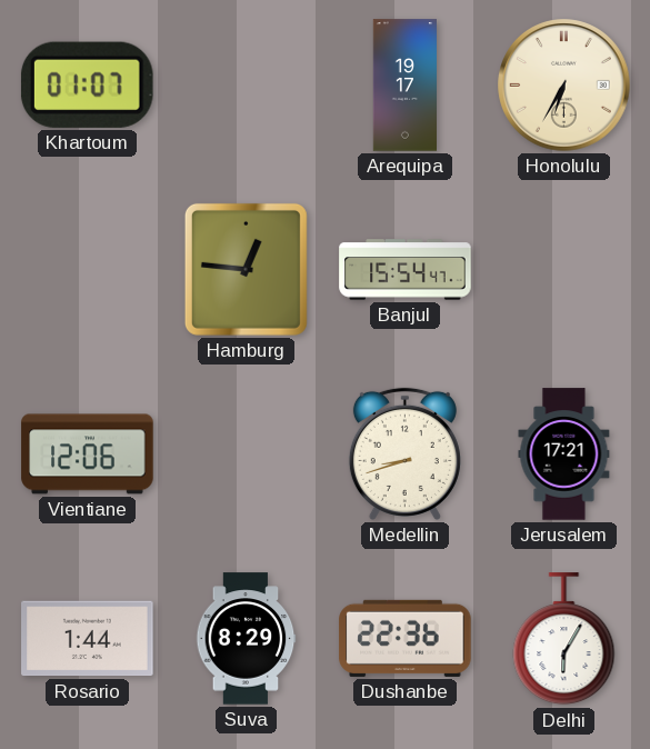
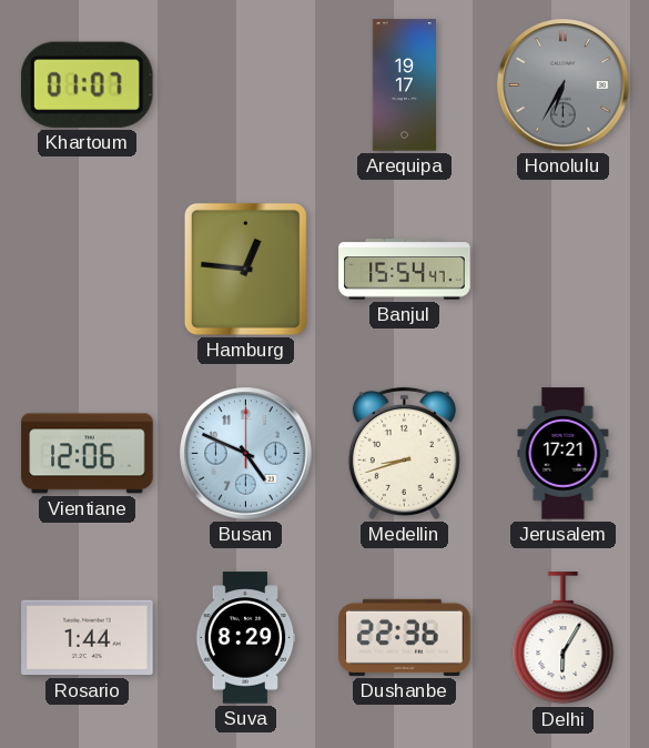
Honolulu dial: cream -> grey (564, 85)
Busan: none -> 4:49 (246, 454)
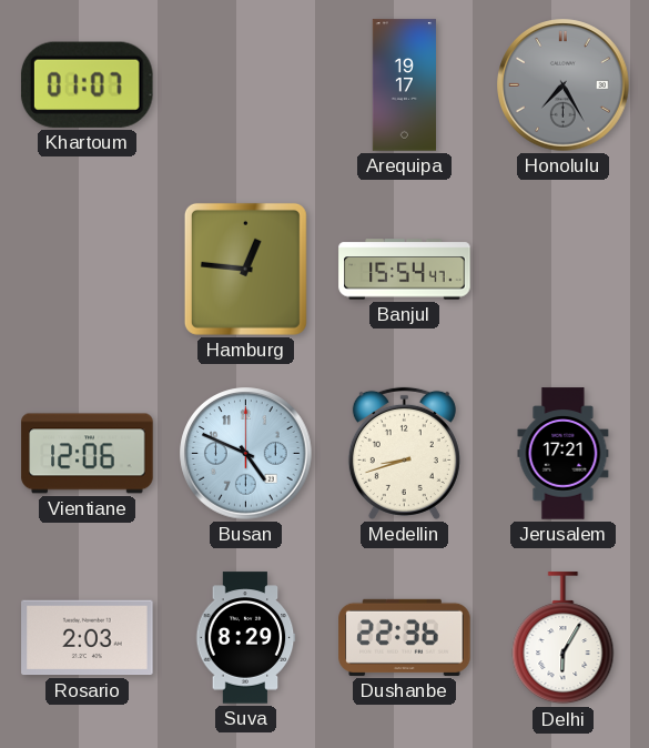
Honolulu: 6:35 -> 7:25 (564, 85)
Rosario: 1:44 -> 2:03 (88, 638)
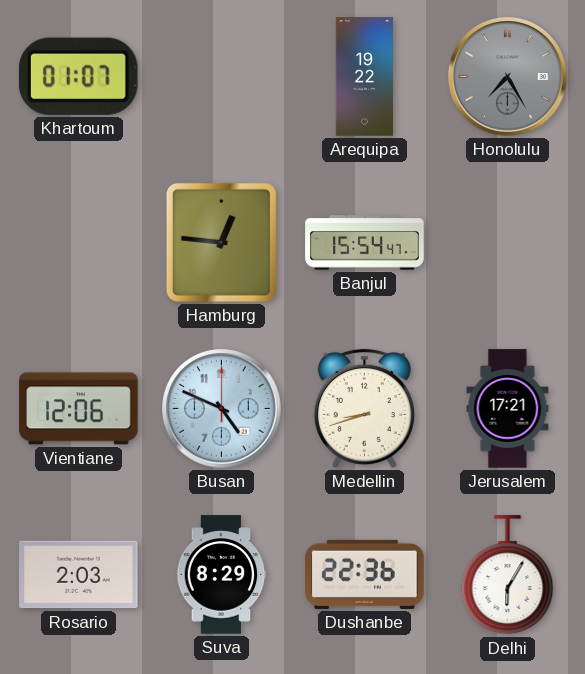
Arequipa: 19:17 -> 19:22 (364, 77)
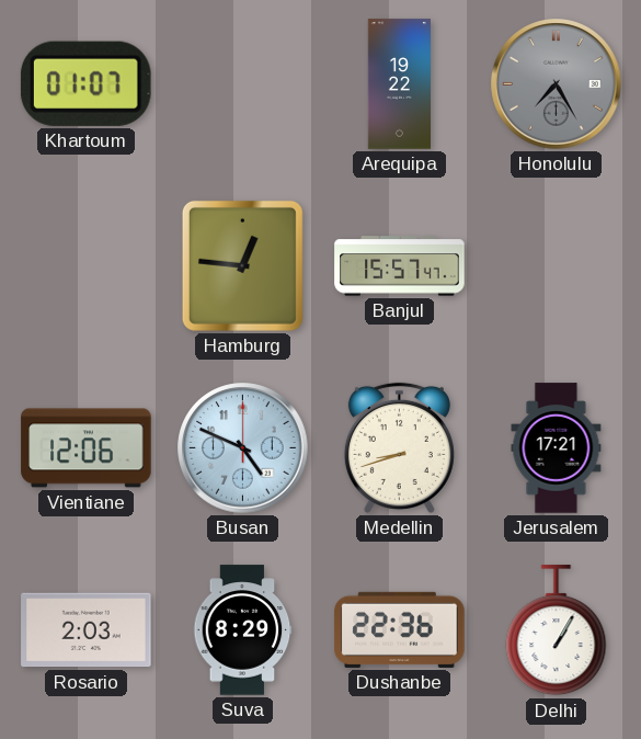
Banjul: 15:54 -> 15:57 (400, 266)
Delhi: 6:05 -> 1:05 (557, 630)
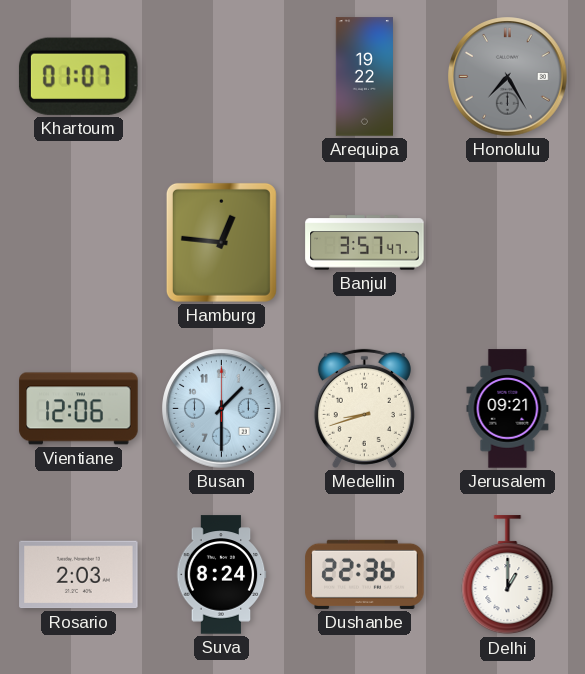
Banjul: 15:57 -> 3:57 (365, 243)
Busan: 4:49 -> 1:30 (222, 409)
Jerusalem: 17:21 -> 09:21 (508, 409)
Suva: 8:29 -> 8:24 (221, 575)
Delhi: 1:05 -> 1:00 (508, 575)
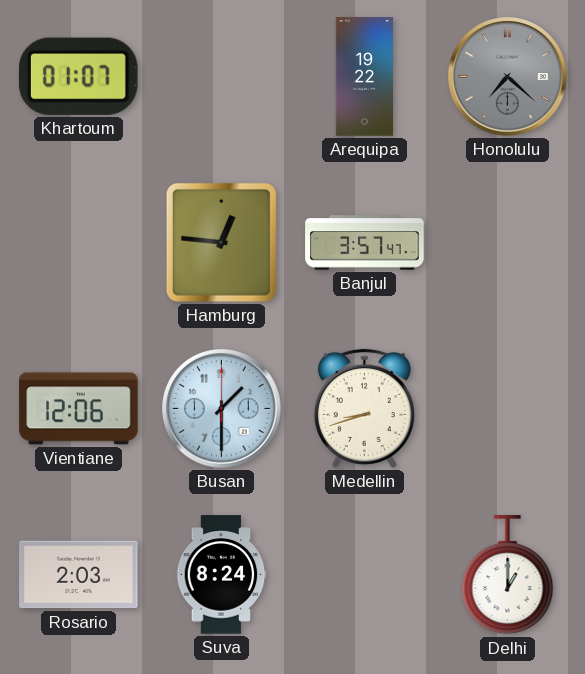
Honolulu: 7:25 -> 7:22 (508, 77)
Jerusalem: 09:21 -> none (508, 409)
Dushanbe: 22:36 -> none (365, 574)
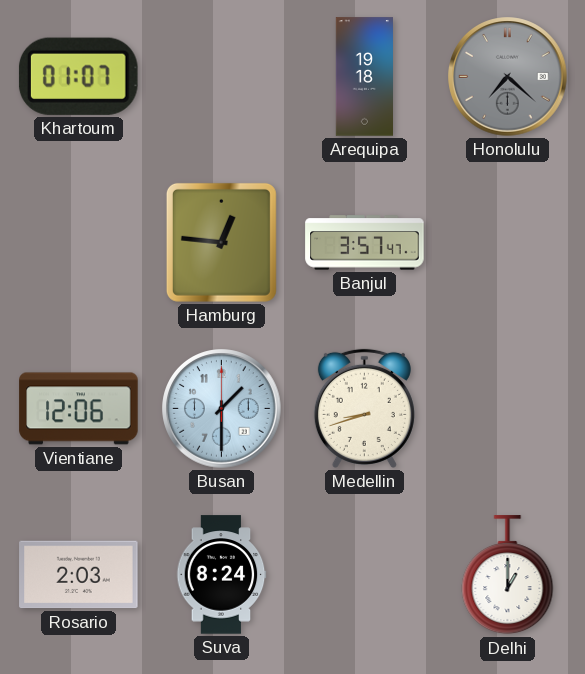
Arequipa: 19:22 -> 19:18 (364, 77)
